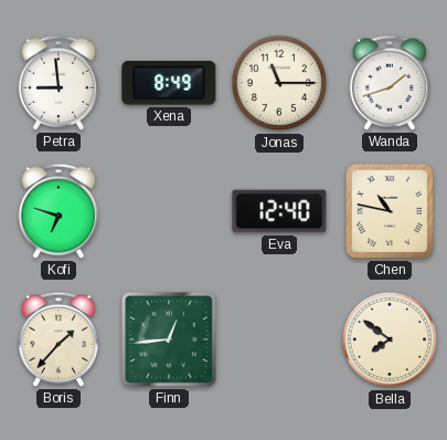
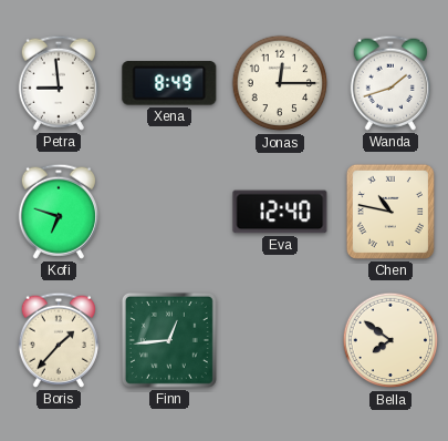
Jonas: 11:15 -> 12:15 (280, 83)
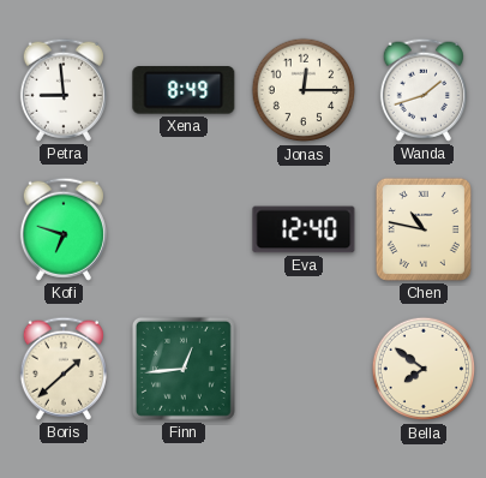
Boris: 1:37 -> 1:38 (64, 369)
